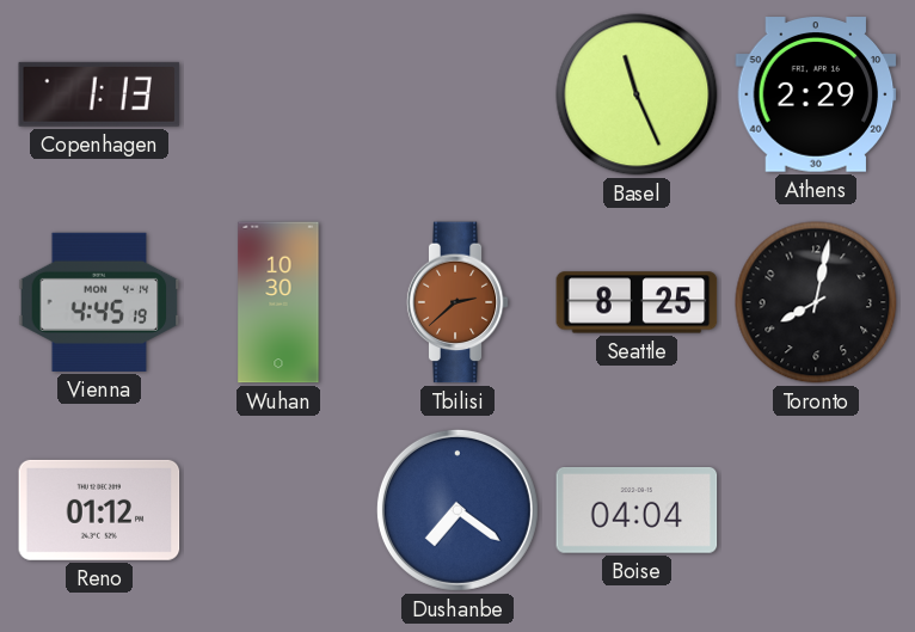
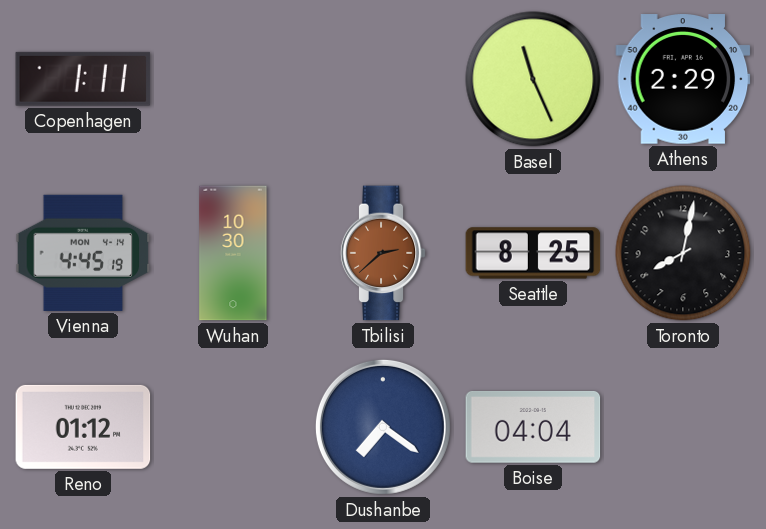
Copenhagen: 1:13 -> 1:11 (83, 79)
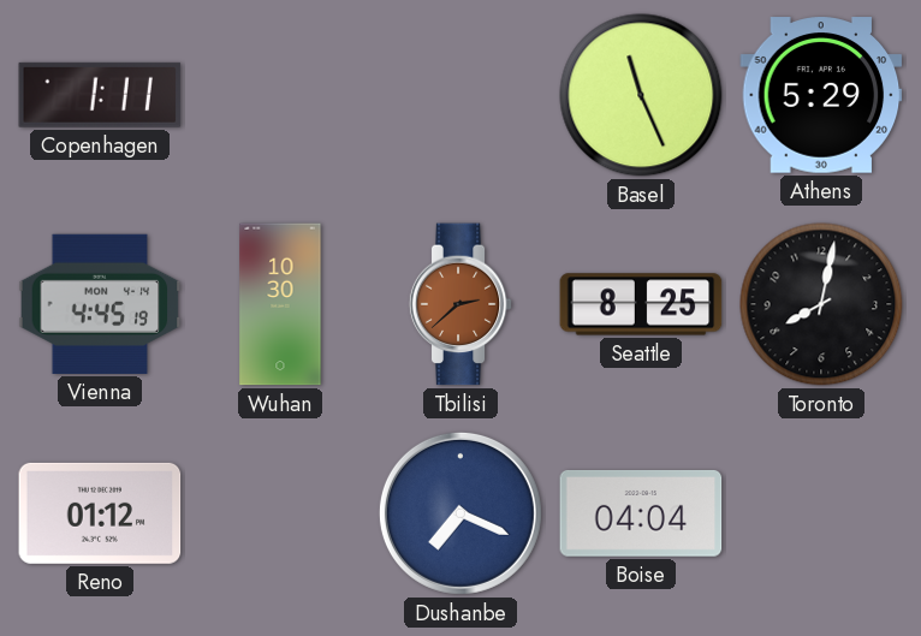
Athens: 2:29 -> 5:29 (821, 95)
Dushanbe: 7:21 -> 7:19 (460, 513)
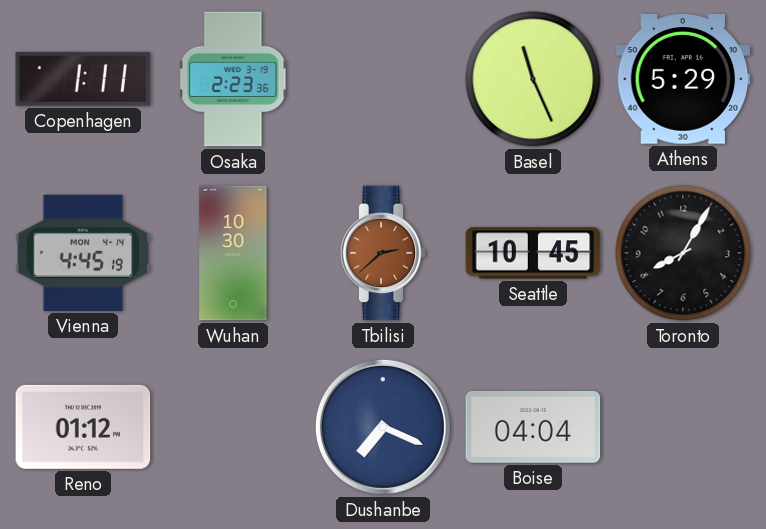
Osaka: none -> 2:23 (233, 79)
Seattle: 8:25 -> 10:45 (533, 253)
Toronto: 8:02 -> 8:05 (683, 253)
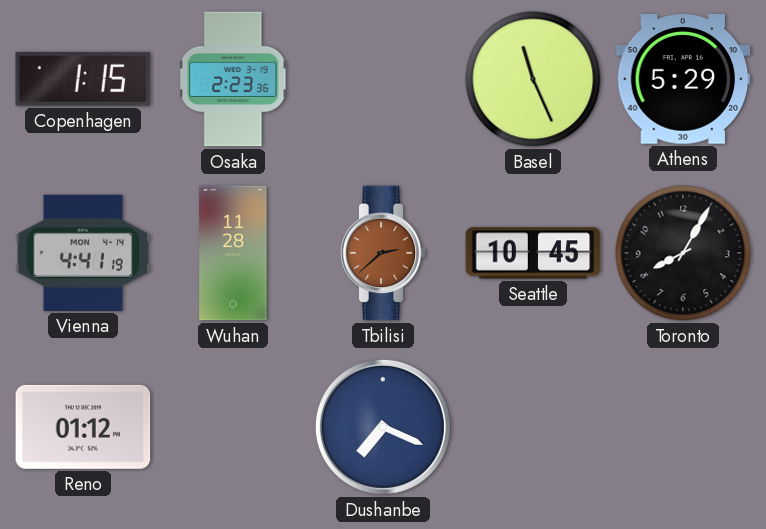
Copenhagen: 1:11 -> 1:15 (83, 79)
Vienna: 4:45 -> 4:41 (83, 253)
Wuhan: 10:30 -> 11:28 (233, 253)
Boise: 04:04 -> none (533, 428)
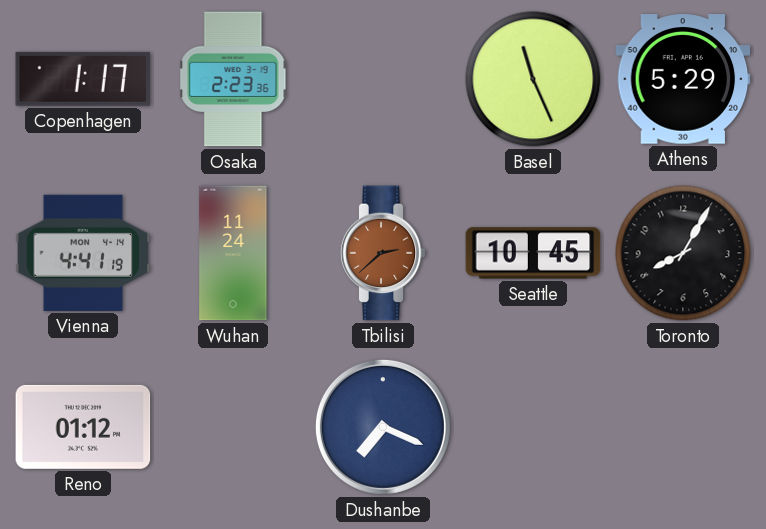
Copenhagen: 1:15 -> 1:17 (83, 79)
Wuhan: 11:28 -> 11:24 (233, 253)
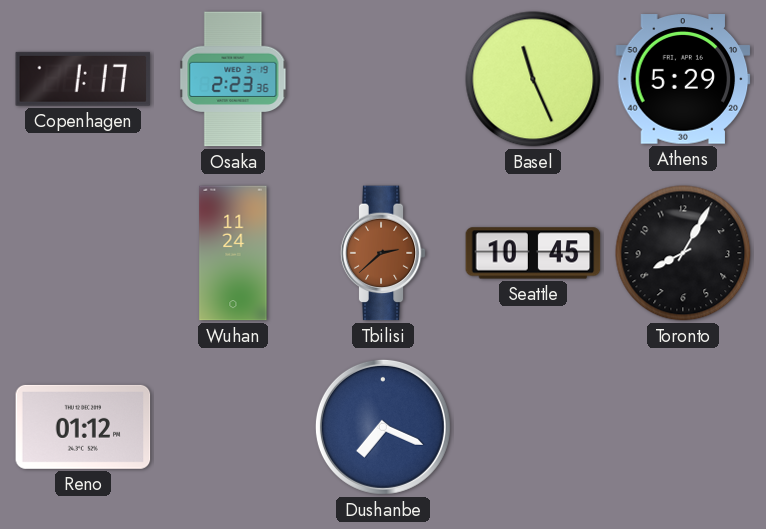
Vienna: 4:41 -> none (83, 253)
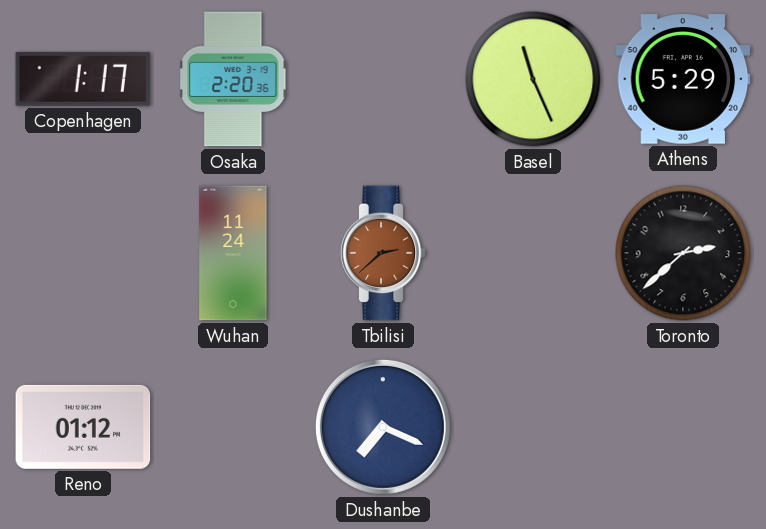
Osaka: 2:23 -> 2:20 (233, 79)
Seattle: 10:45 -> none (533, 253)
Toronto: 8:05 -> 2:38 (683, 253)
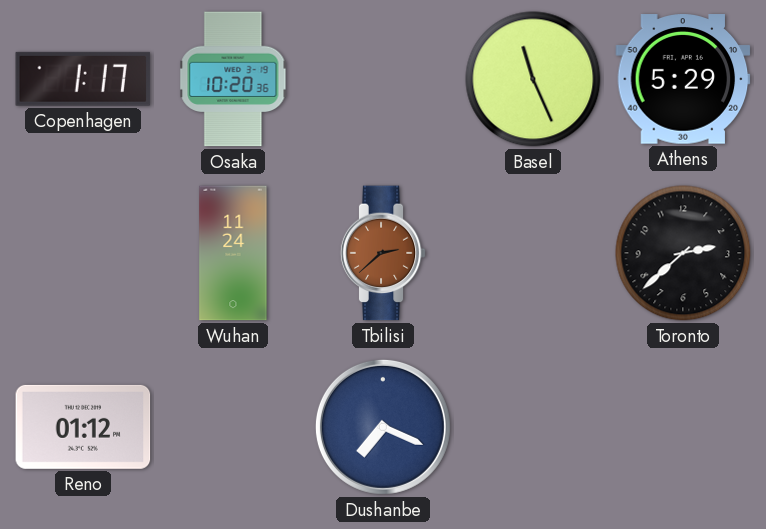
Osaka: 2:20 -> 10:20 (233, 79)
